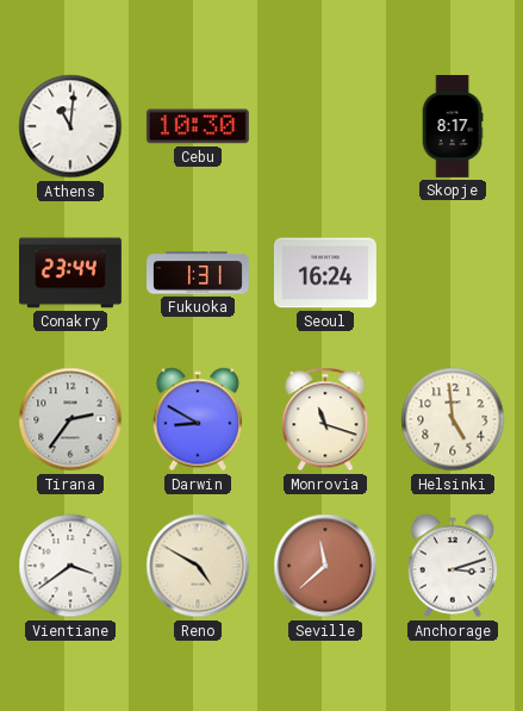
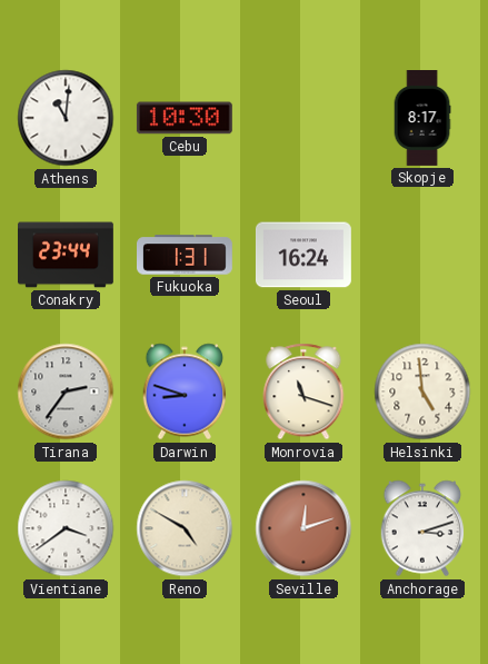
Darwin: 8:50 -> 8:48 (185, 392)
Seville: 11:38 -> 12:12 (303, 528)
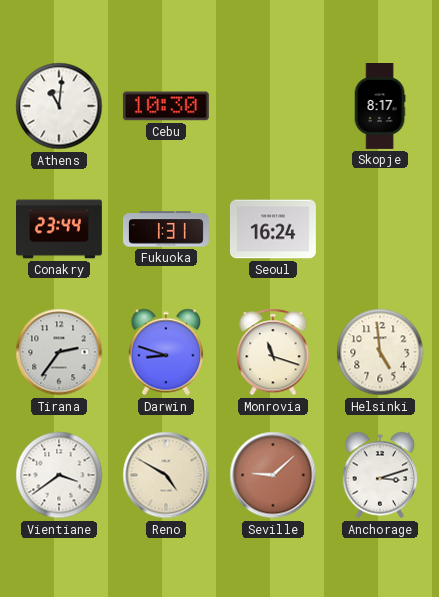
Seville: 12:12 -> 9:08 (273, 475)
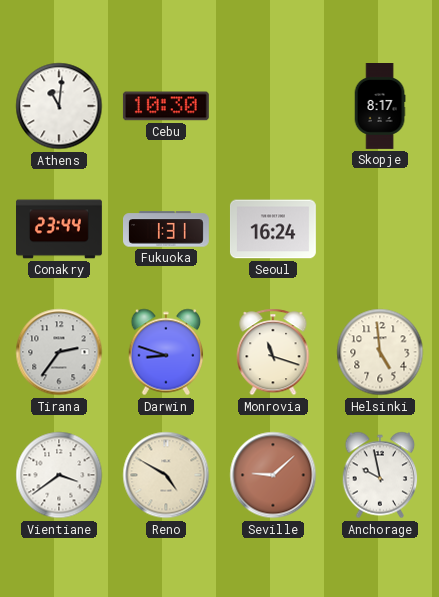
Anchorage: 3:12 -> 9:58 (380, 475)
